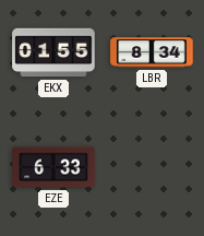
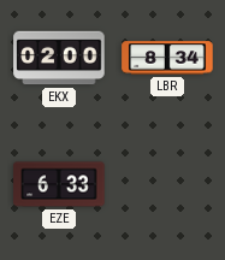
EKX: 01:55 -> 02:00 (59, 58)
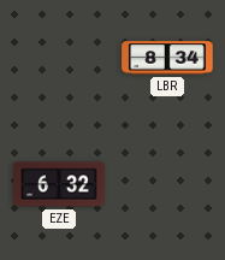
EKX: 02:00 -> none (59, 58)
EZE: 6:33 -> 6:32 (59, 184)
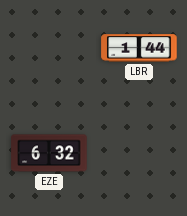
LBR: 8:34 -> 1:44 (139, 48)
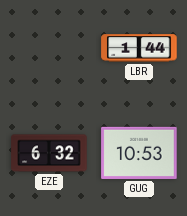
GUG: none -> 10:53 (139, 153)
